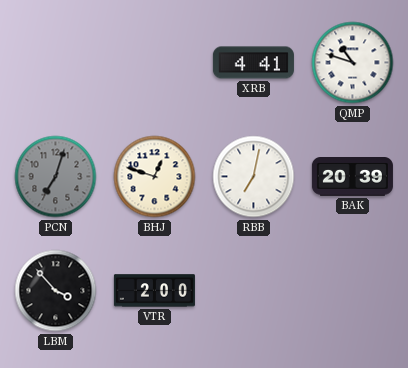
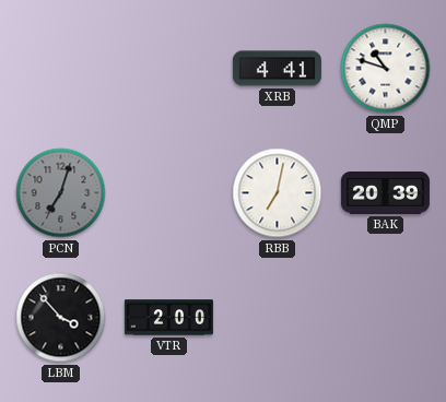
BHJ: 12:48 -> none (155, 177)
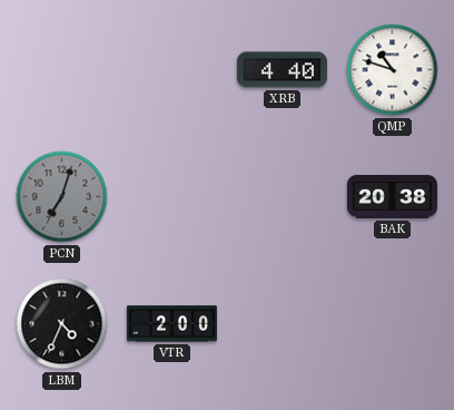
XRB: 4:41 -> 4:40 (282, 70)
RBB: 7:02 -> none (278, 193)
BAK: 20:39 -> 20:38 (392, 197)
LBM: 3:53 -> 4:34 (62, 324)
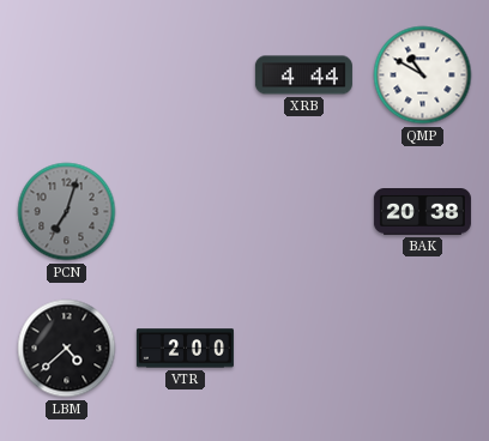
XRB: 4:40 -> 4:44 (303, 75)
QMP: 10:48 -> 10:50 (423, 75)
LBM: 4:34 -> 4:38 (67, 349)
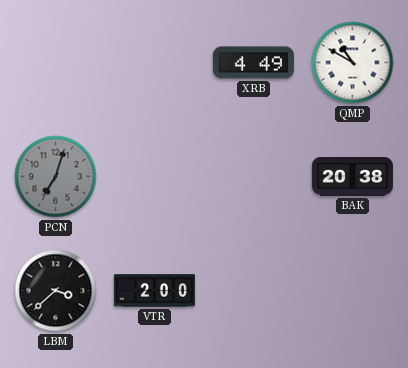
XRB: 4:44 -> 4:49 (253, 63)
LBM: 4:38 -> 3:38 (56, 291)
